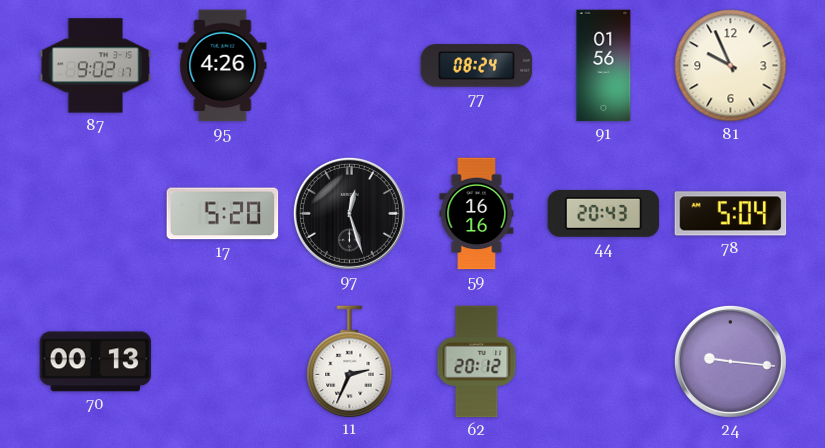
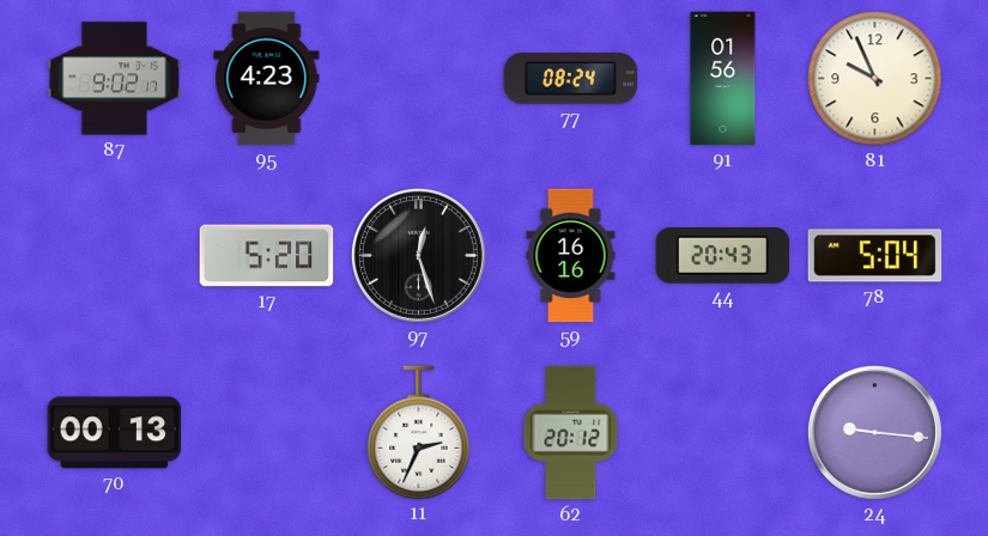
95: 4:26 -> 4:23 (267, 79)
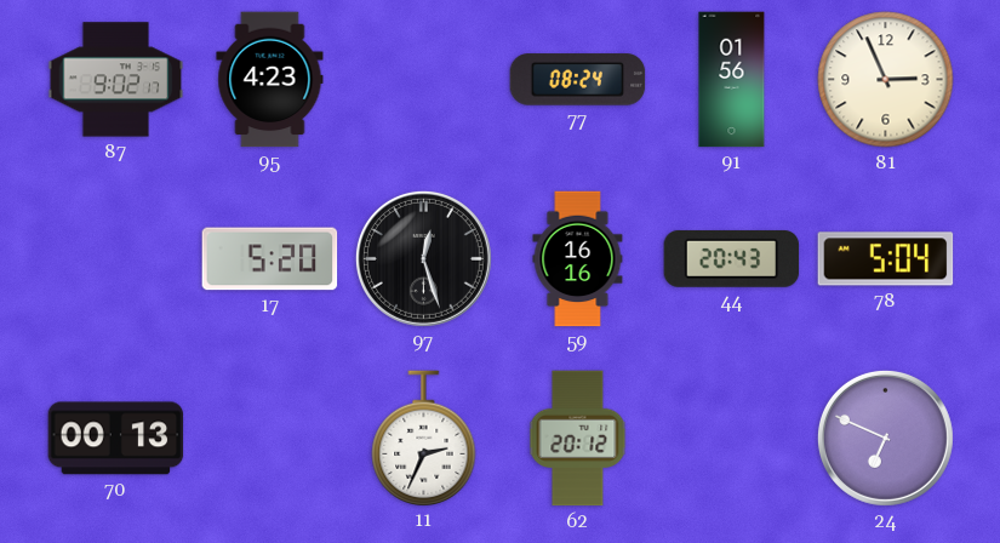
81: 9:56 -> 2:56 (886, 80)
24: 9:16 -> 6:49 (885, 438)
